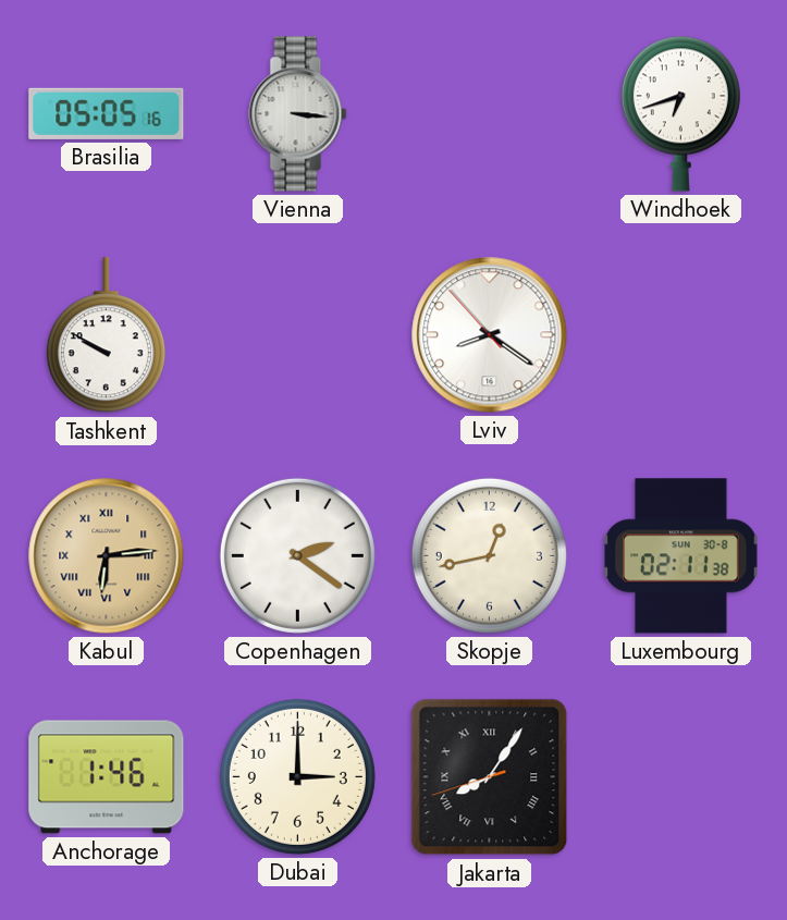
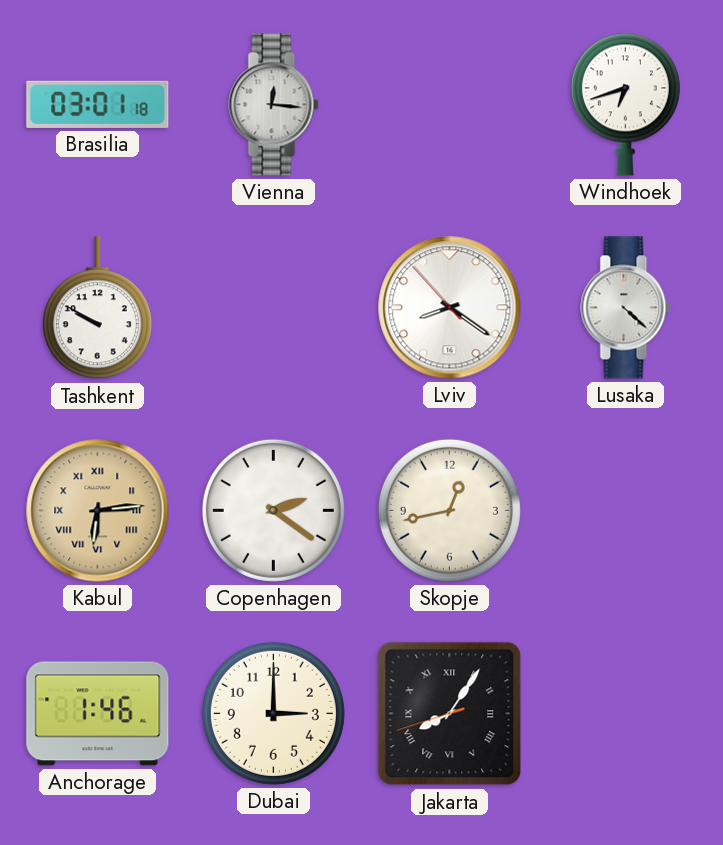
Brasilia: 05:05 -> 03:01 (98, 104)
Vienna: 3:16 -> 12:16 (274, 105)
Lusaka: none -> 4:22 (626, 308)
Luxembourg: 02:11 -> none (681, 556)
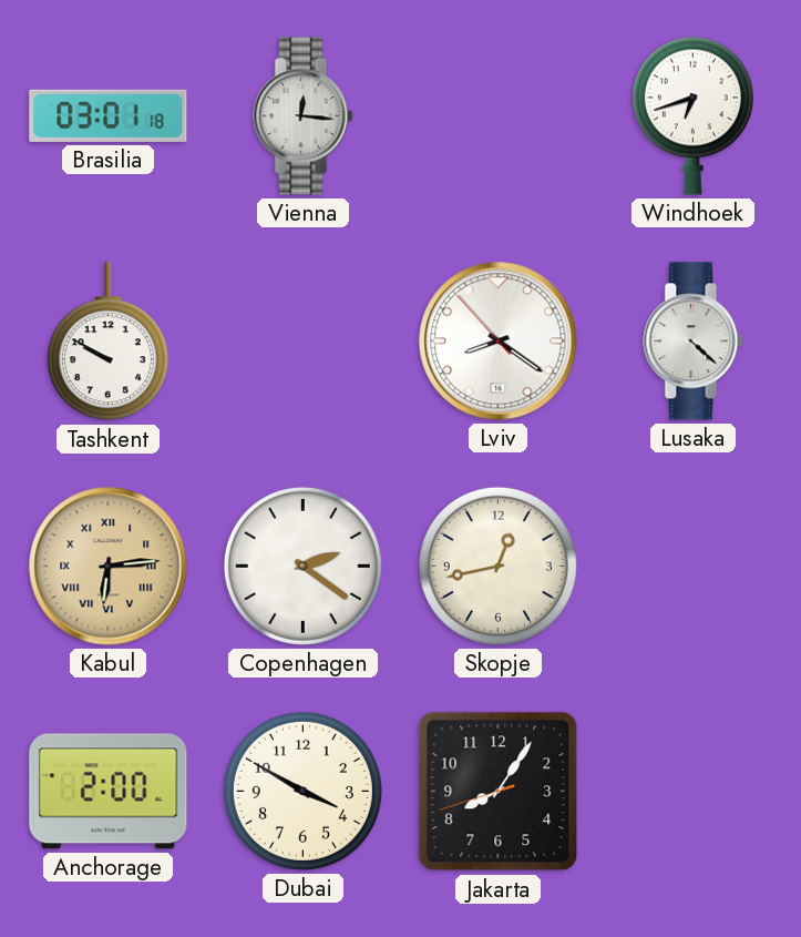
Anchorage: 1:46 -> 2:00 (109, 792)
Dubai: 3:00 -> 3:50 (302, 791)
Jakarta numerals: Roman -> Arabic (499, 792)
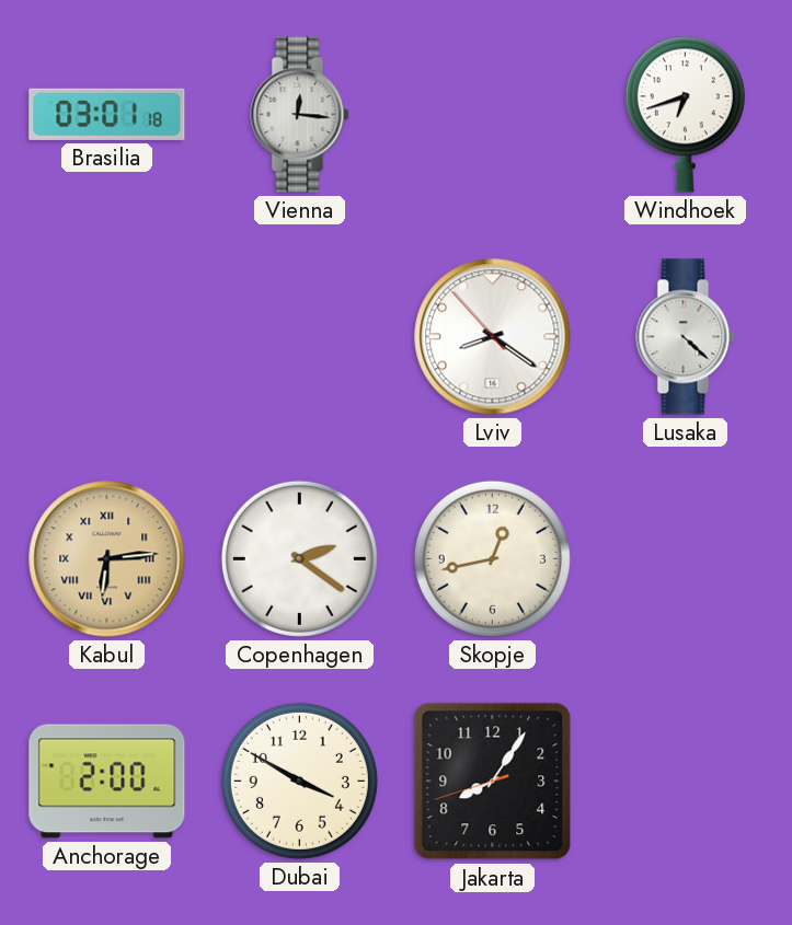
Tashkent: 9:50 -> none (107, 342)
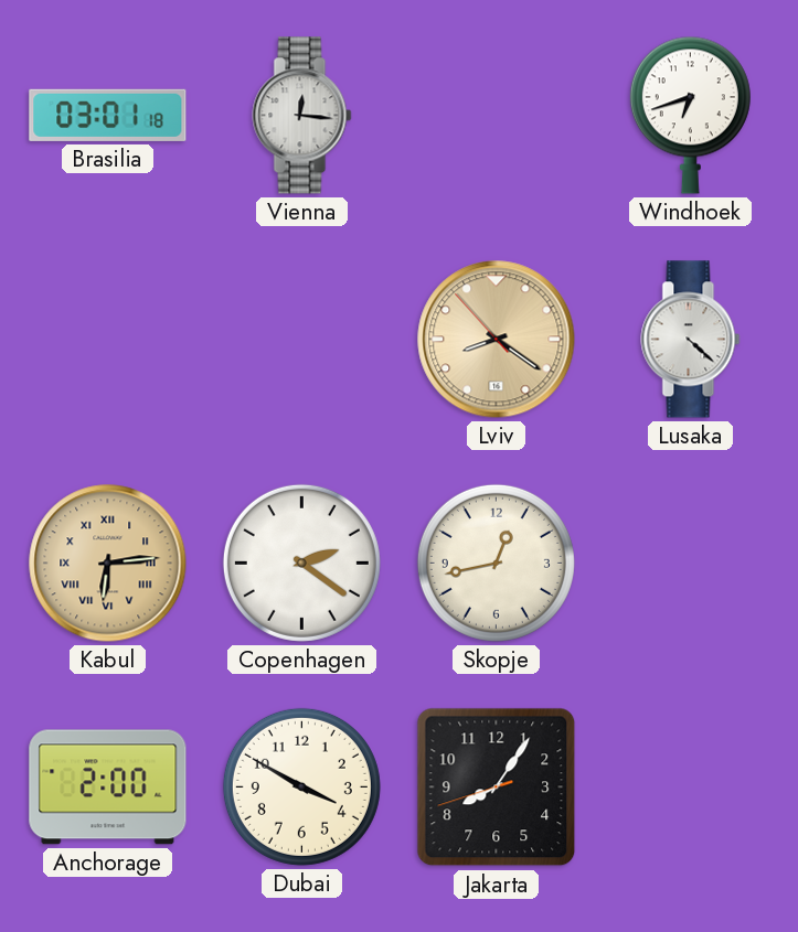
Lviv dial: white -> champagne (497, 340)
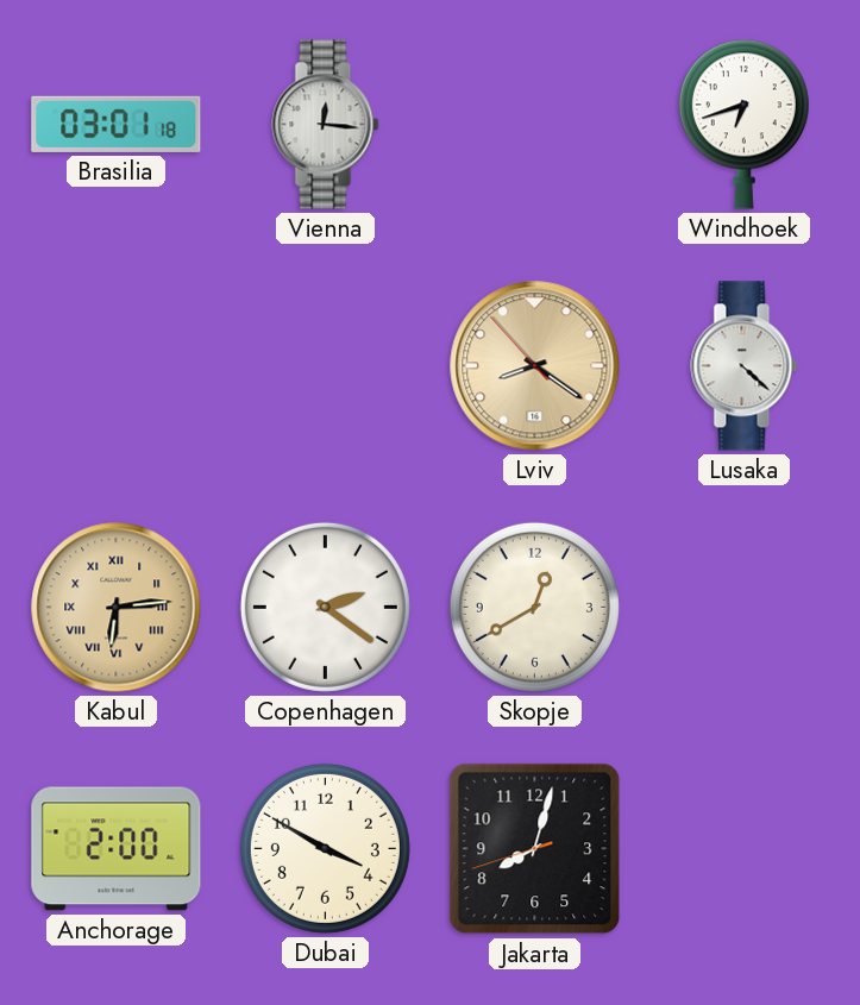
Skopje: 12:43 -> 12:40 (534, 607)
Jakarta: 8:05 -> 8:02 (535, 849)
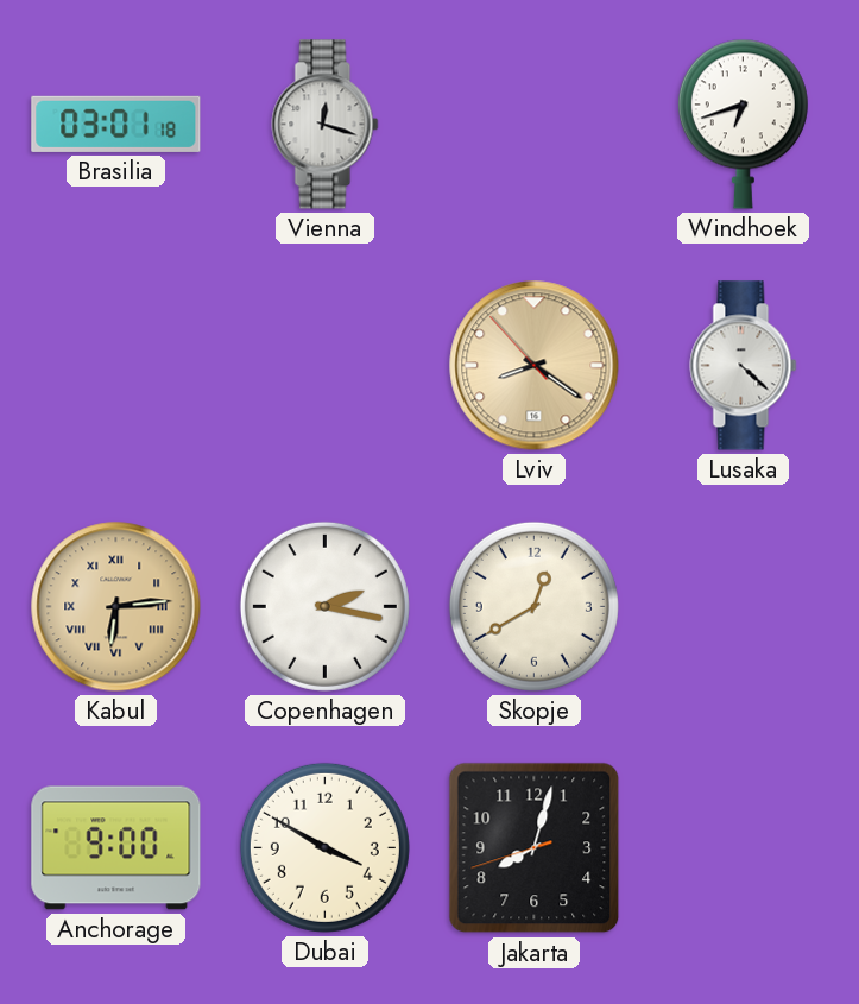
Vienna: 12:16 -> 12:18 (326, 125)
Copenhagen: 2:21 -> 2:17 (324, 606)
Anchorage: 2:00 -> 9:00 (116, 848)
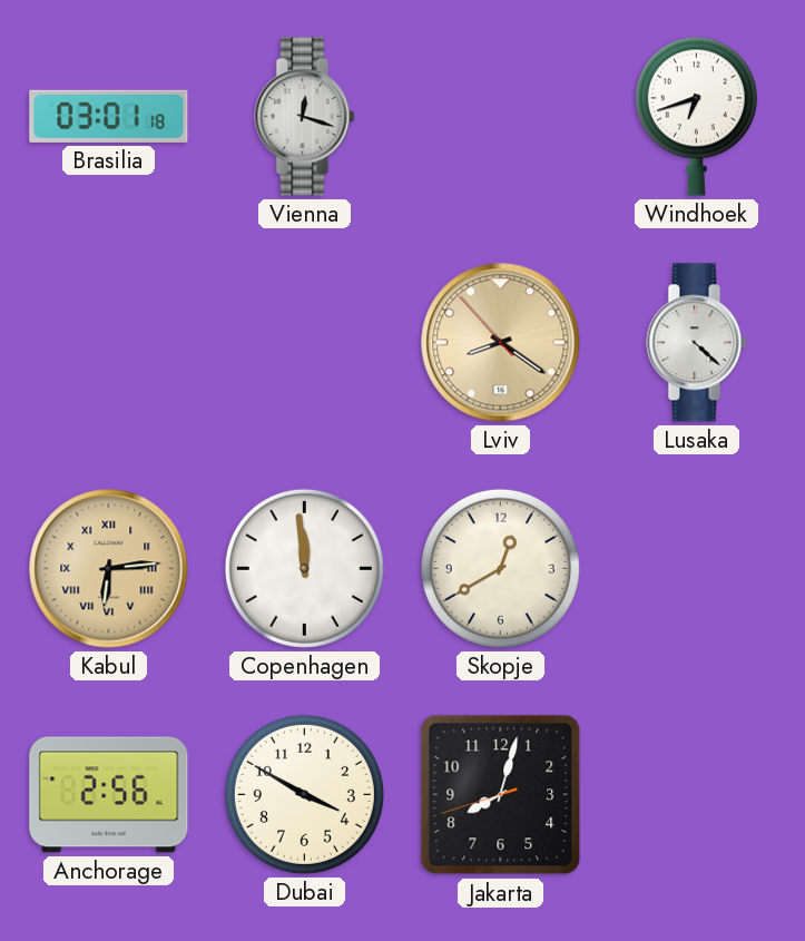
Copenhagen: 2:17 -> 11:59 (304, 568)
Anchorage: 9:00 -> 2:56 (109, 795)
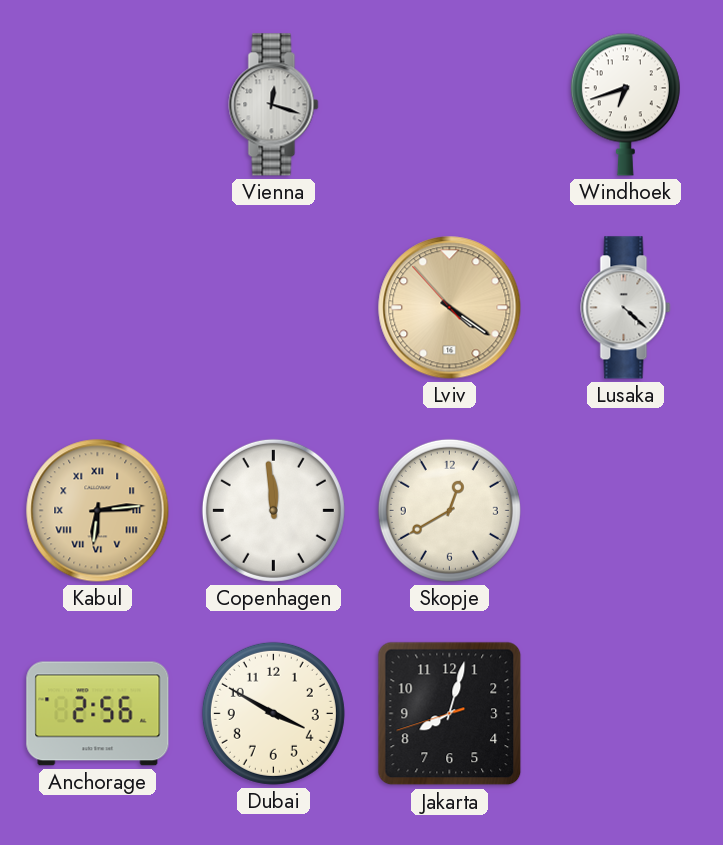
Brasilia: 03:01 -> none (109, 116)
Lviv: 8:20 -> 4:20 (450, 308)
